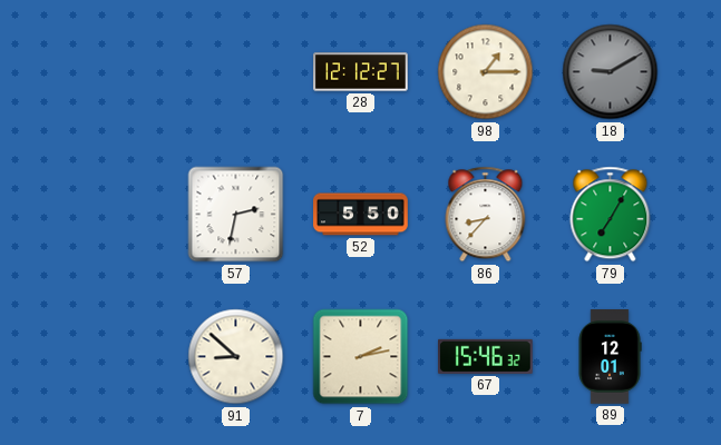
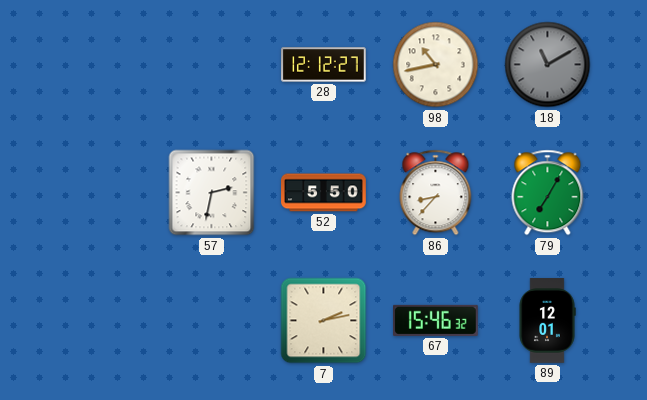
98: 1:15 -> 10:43 (436, 65)
18: 9:10 -> 11:10 (548, 65)
91: 8:52 -> none (236, 357)
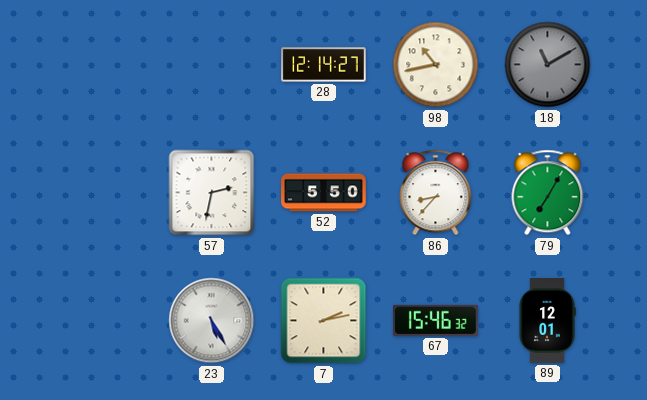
28: 12:12 -> 12:14 (324, 65)
23: none -> 5:25 (212, 321)
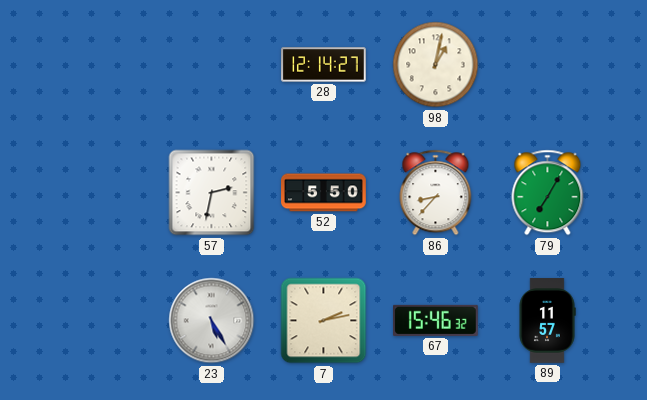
98: 10:43 -> 1:02 (436, 65)
18: 11:10 -> none (548, 65)
89: 12:01 -> 11:57 (547, 321)
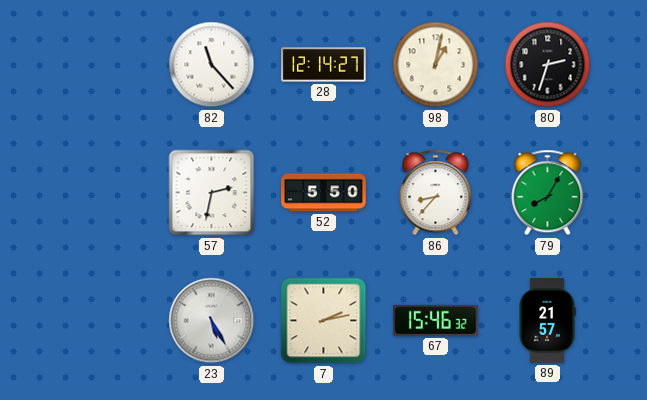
82: none -> 11:23 (212, 65)
80: none -> 2:33 (548, 65)
79: 7:05 -> 8:05 (548, 193)
89: 11:57 -> 21:57 (547, 321)
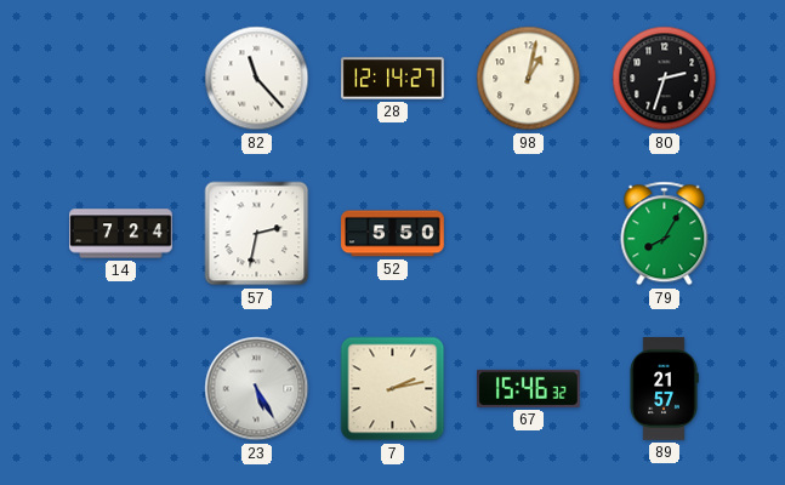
14: none -> 7:24 (121, 234)
86: 8:37 -> none (436, 193)
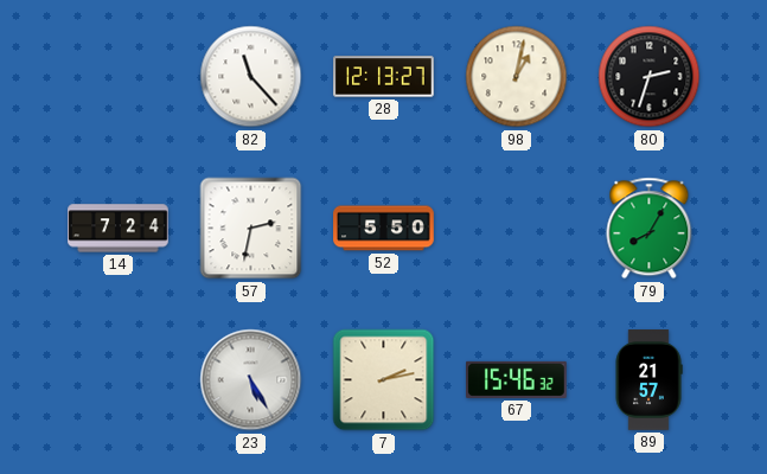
28: 12:14 -> 12:13 (384, 77)
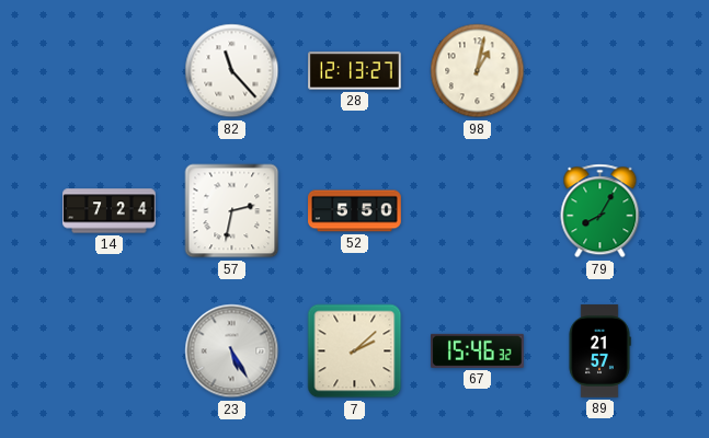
80: 2:33 -> none (650, 77)
7: 2:13 -> 2:08 (355, 351)
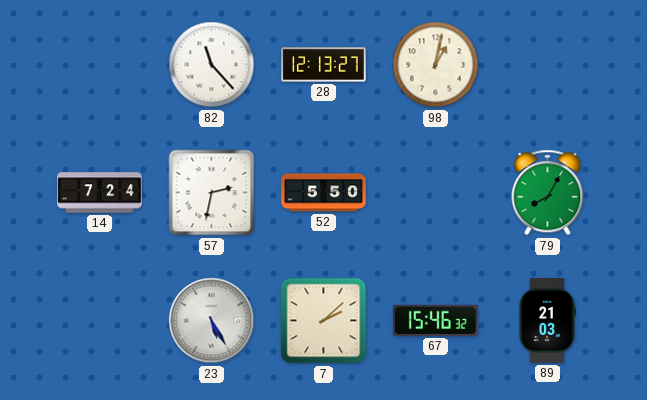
89: 21:57 -> 21:03 (547, 321)
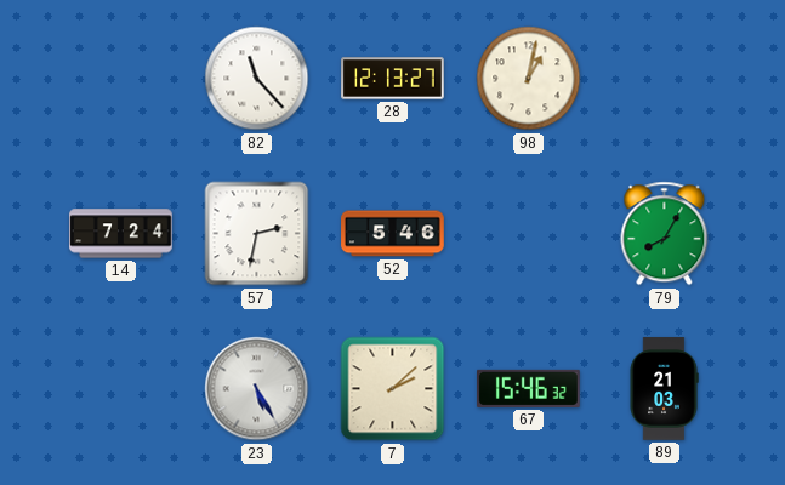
52: 5:50 -> 5:46 (393, 234)
